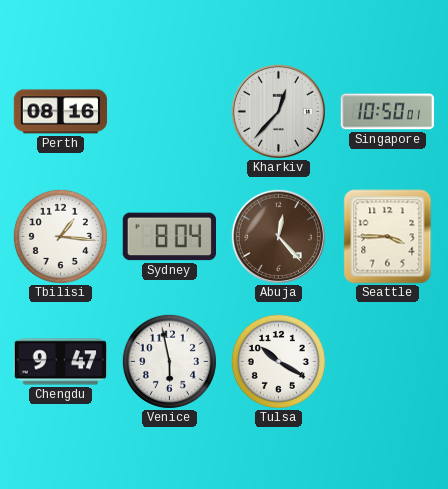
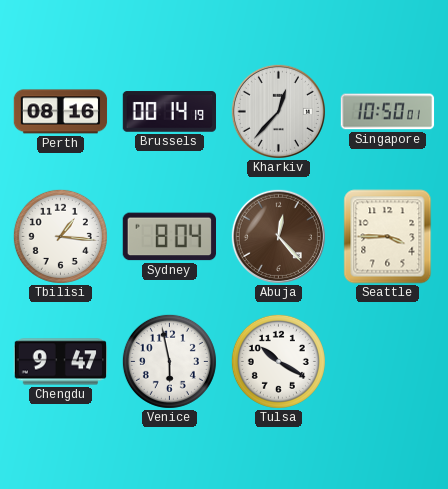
Brussels: none -> 00:14 (169, 112)
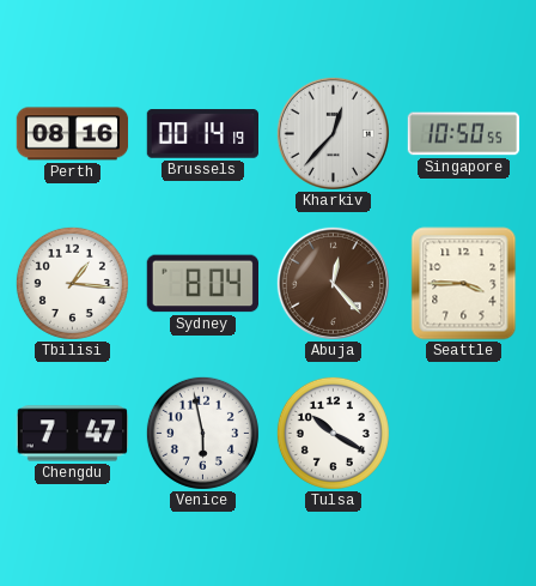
Singapore: 10:50:01 -> 10:50:55 (464, 134)
Chengdu: 9:47 -> 7:47 (73, 434)
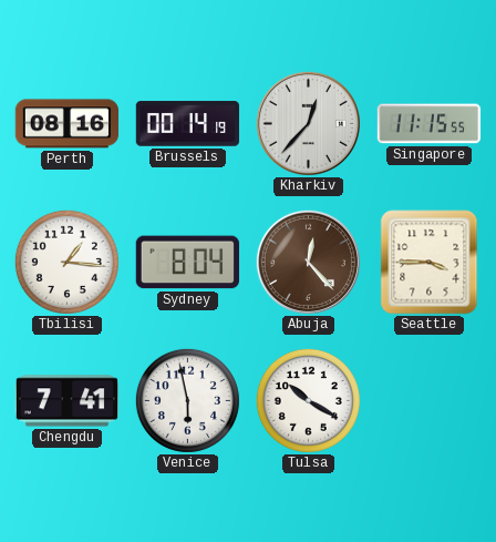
Singapore: 10:50 -> 11:15 (430, 124)
Chengdu: 7:47 -> 7:41 (68, 401)
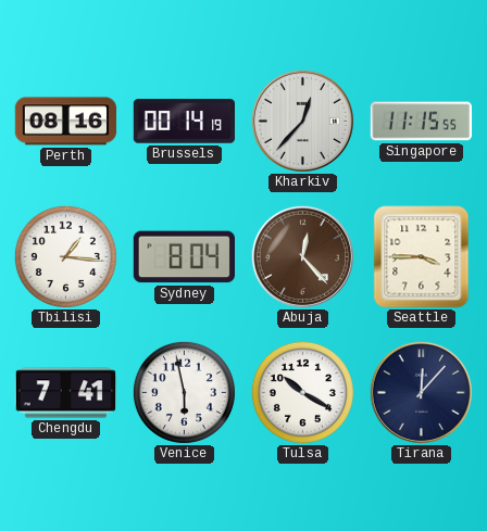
Tirana: none -> 12:07 (421, 392)
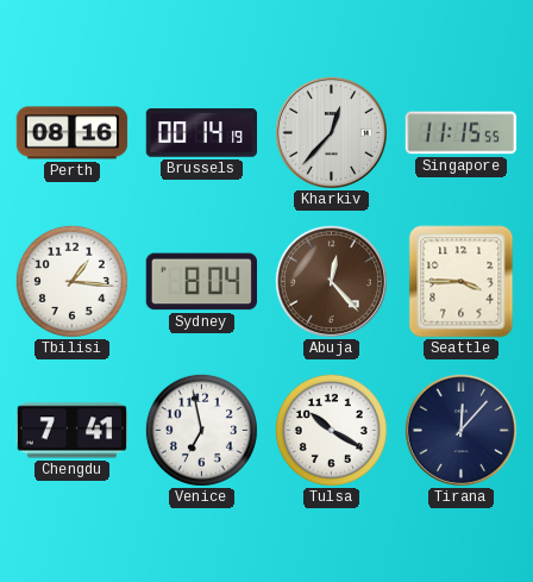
Venice: 5:58 -> 6:58 (201, 430)
